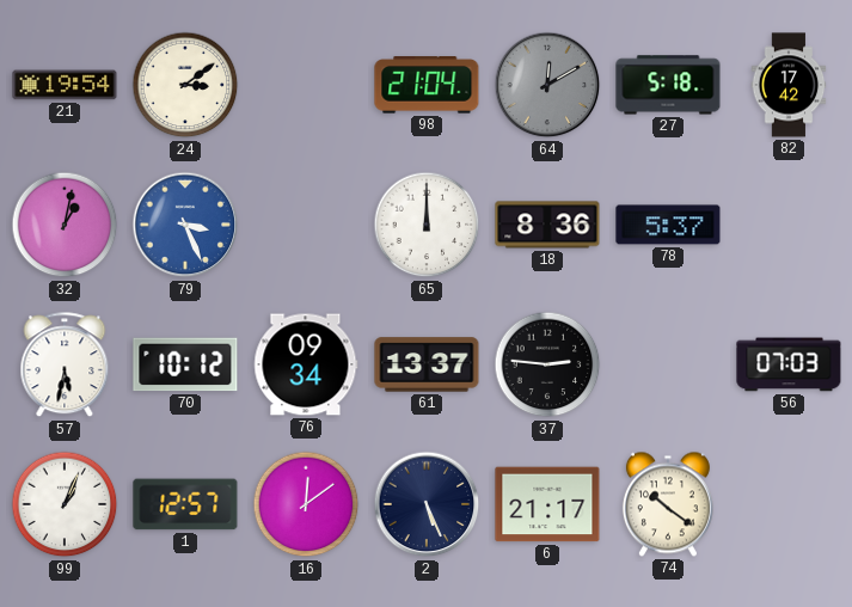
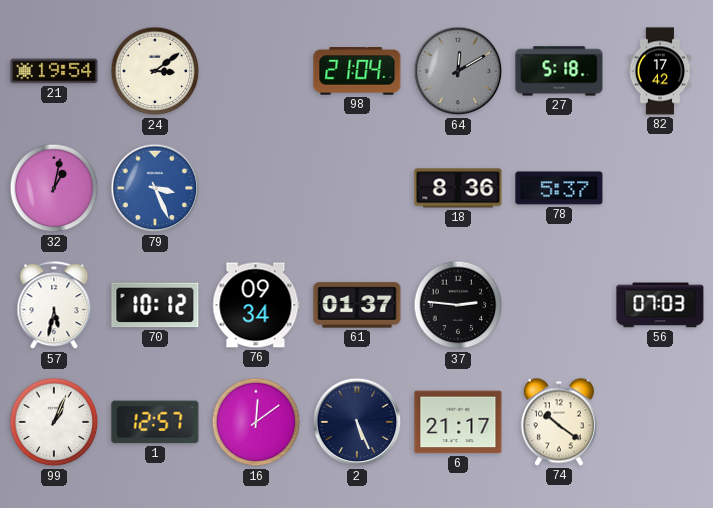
65: 12:00 -> none (427, 225)
61: 13:37 -> 01:37 (357, 305)
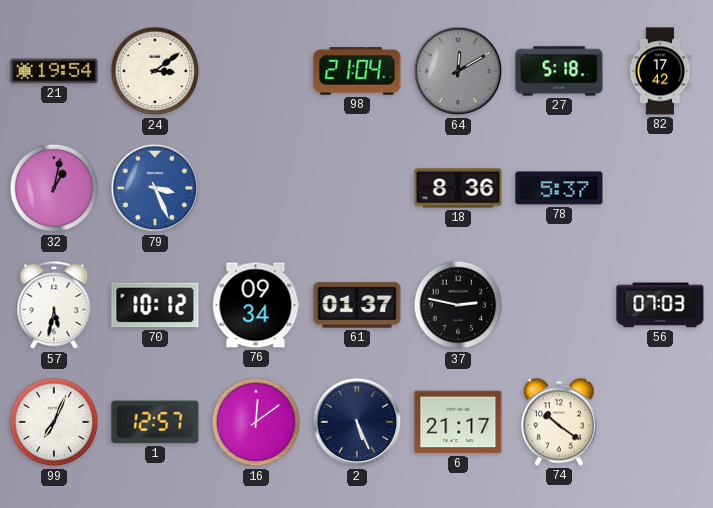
37: 2:46 -> 2:47 (458, 305)
99: 1:04 -> 7:04 (54, 422)
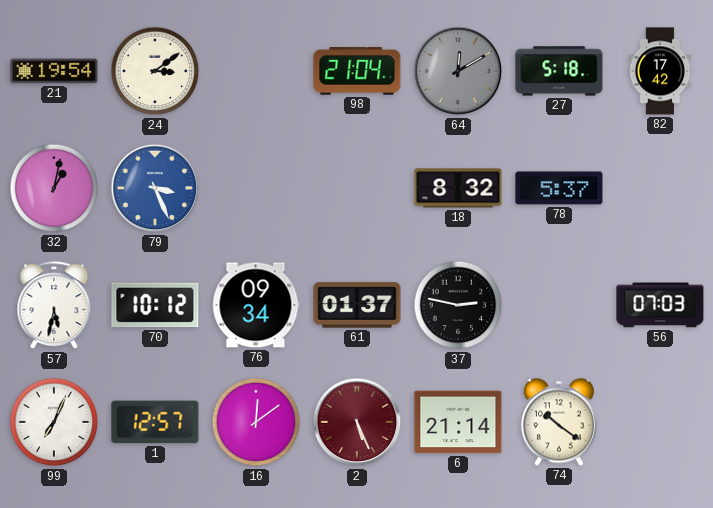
18: 8:36 -> 8:32 (458, 188)
2 dial: navy -> burgundy (357, 422)
6: 21:17 -> 21:14 (458, 422)
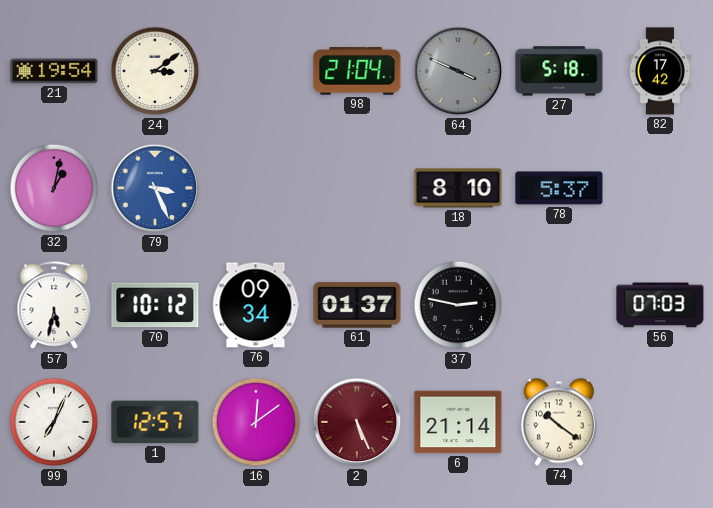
64: 12:10 -> 3:49 (458, 71)
18: 8:32 -> 8:10 (458, 188)
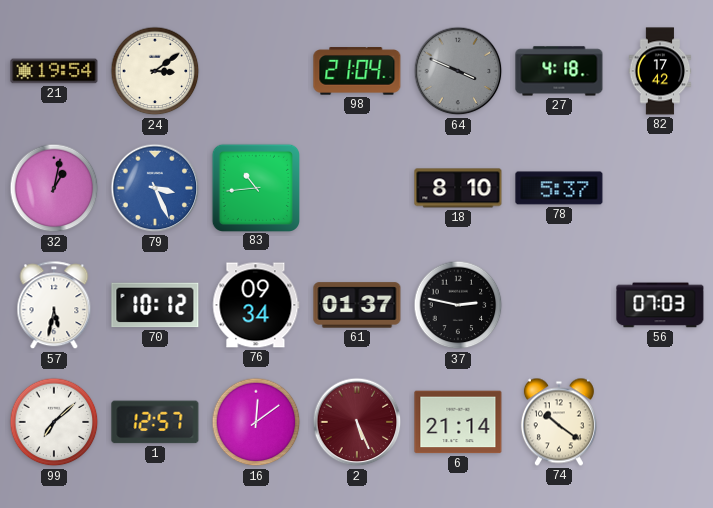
27: 5:18 -> 4:18 (559, 71)
83: none -> 10:44 (255, 187)
99: 7:04 -> 7:08 (54, 422)
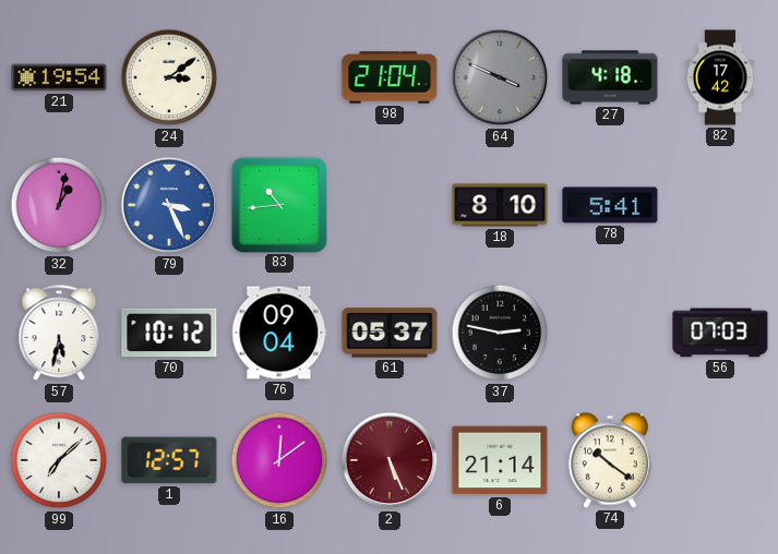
78: 5:37 -> 5:41 (610, 205)
76: 09:34 -> 09:04 (279, 333)
61: 01:37 -> 05:37 (390, 333)
